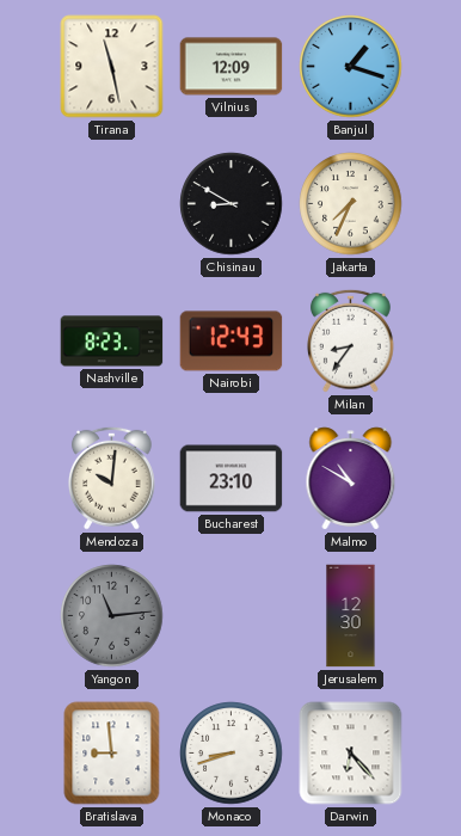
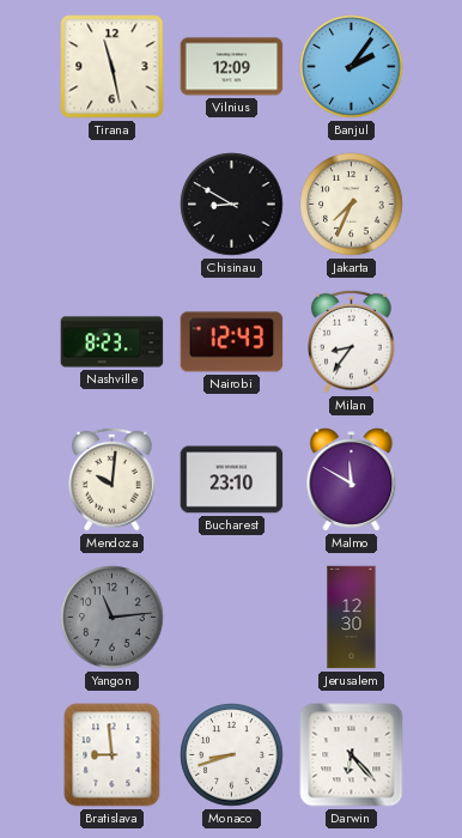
Banjul: 1:18 -> 2:06 (352, 67)
Malmo: 10:50 -> 11:50 (352, 480)
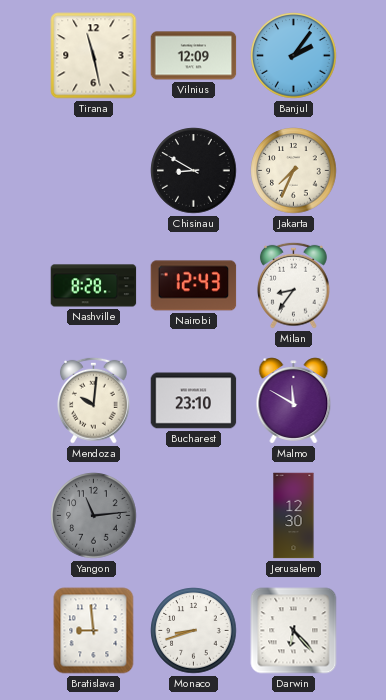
Nashville: 8:23 -> 8:28 (94, 286)
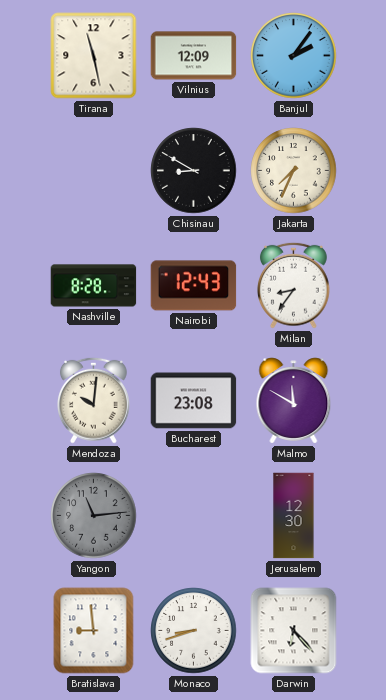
Bucharest: 23:10 -> 23:08 (194, 401)
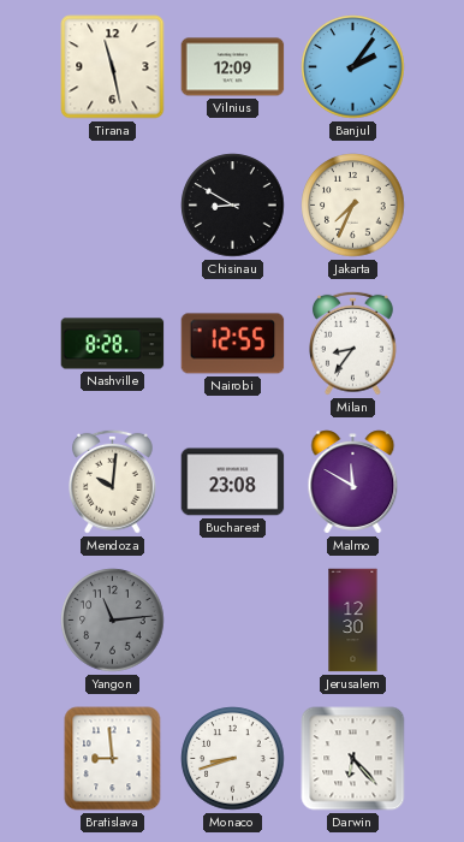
Nairobi: 12:43 -> 12:55 (233, 344)
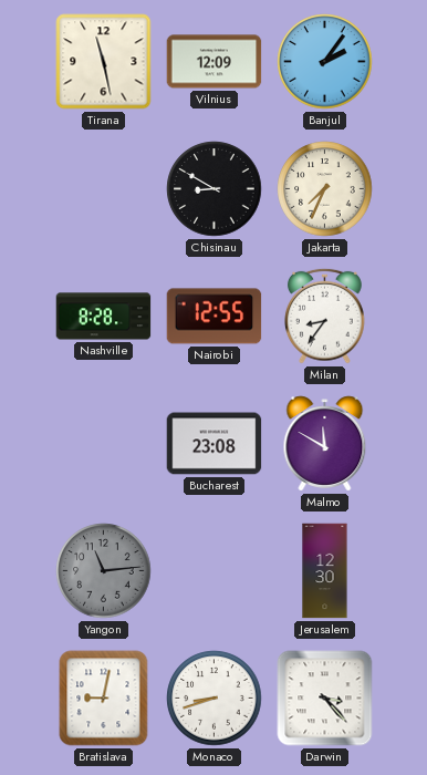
Mendoza: 10:01 -> none (113, 481)
Bratislava: 8:59 -> 9:02 (104, 699)
Darwin: 6:23 -> 3:23 (325, 699)
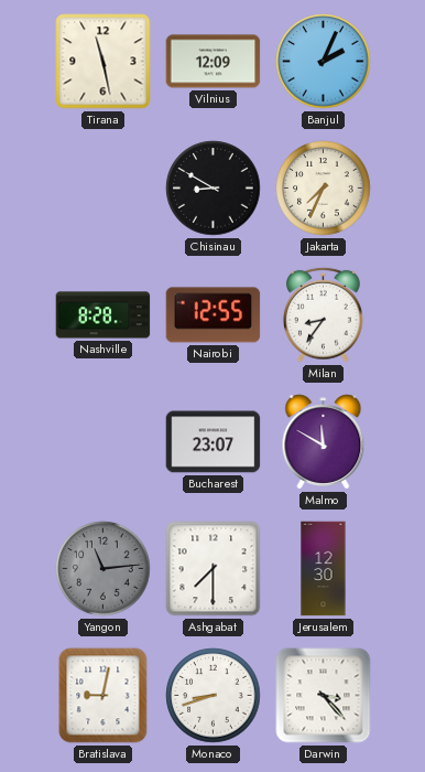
Banjul: 2:06 -> 2:04 (324, 62)
Bucharest: 23:08 -> 23:07 (214, 442)
Ashgabat: none -> 7:30 (214, 569)
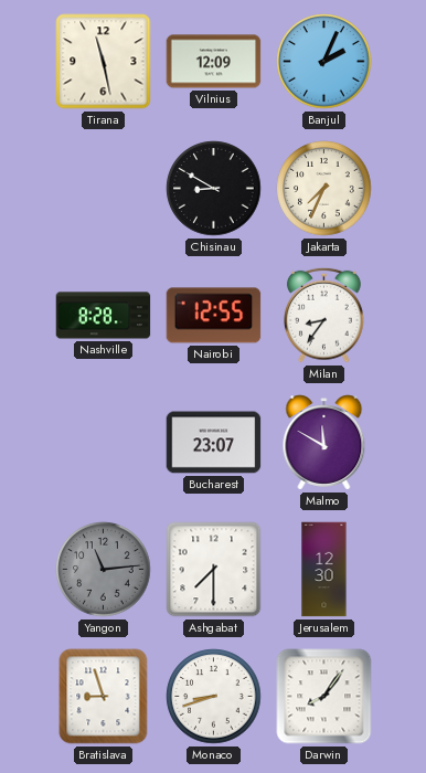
Bratislava: 9:02 -> 8:57 (104, 697)
Darwin: 3:23 -> 8:06 (324, 697)
